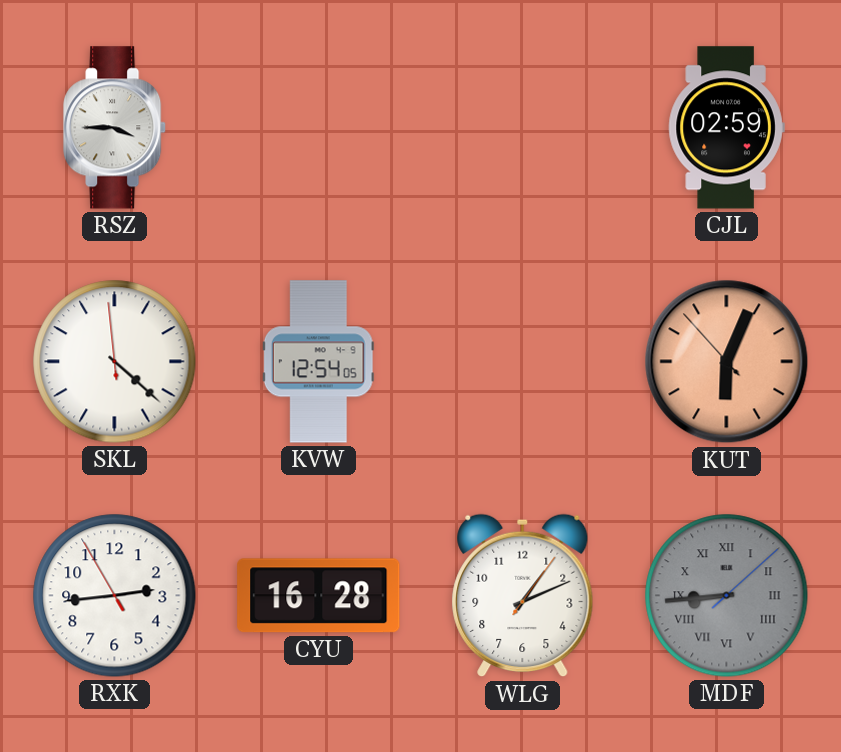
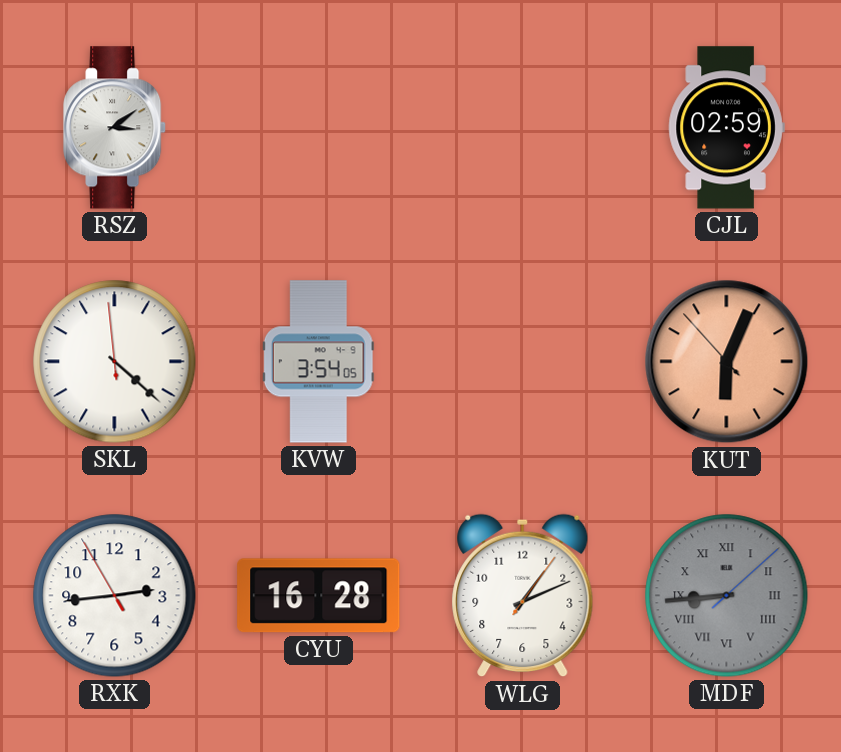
RSZ: 3:45 -> 3:09 (115, 128)
KVW: 12:54 -> 3:54 (318, 362)
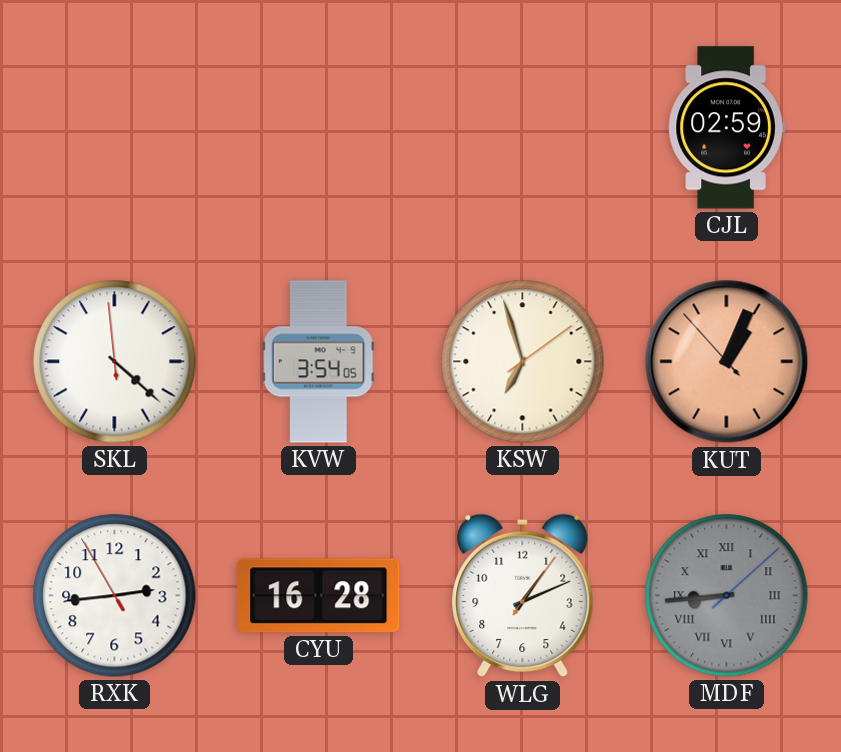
RSZ: 3:09 -> none (115, 128)
KSW: none -> 6:57 (523, 362)
KUT: 6:03 -> 1:03 (727, 362)
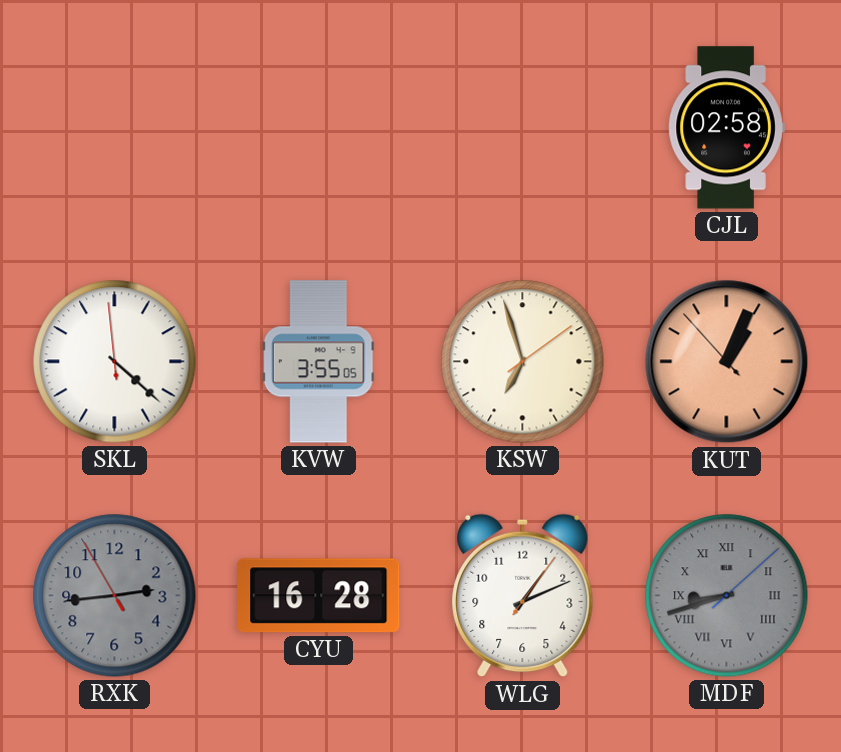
CJL: 02:59 -> 02:58 (726, 128)
KVW: 3:54 -> 3:55 (318, 362)
RXK dial: white -> grey (115, 596)
MDF: 8:44 -> 8:42 (727, 596)
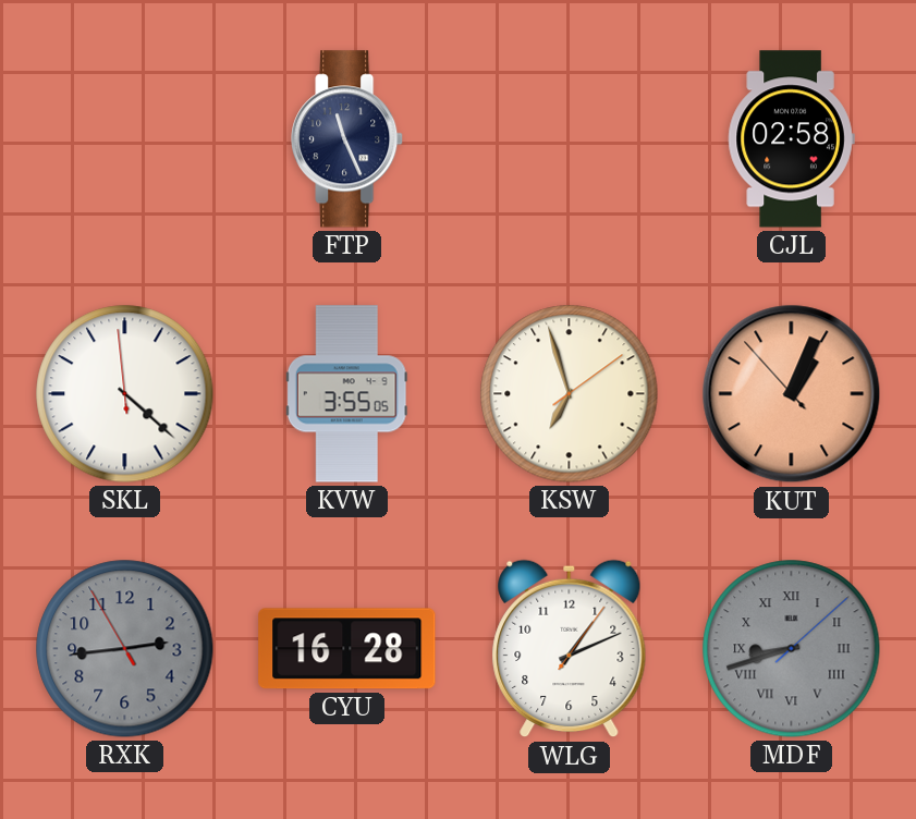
FTP: none -> 11:26 (347, 139)
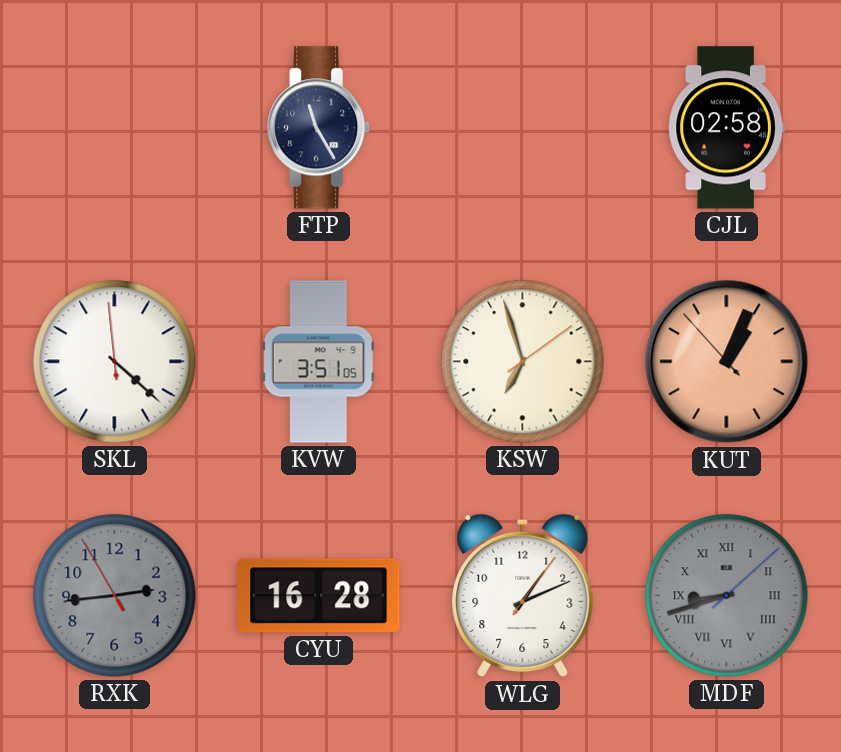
FTP: 11:26 -> 11:25 (319, 128)
KVW: 3:55 -> 3:51 (318, 362)
